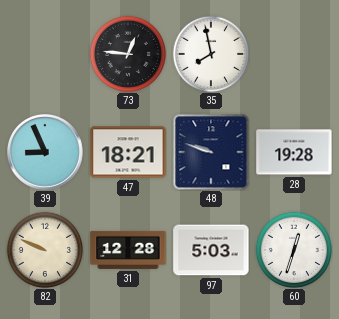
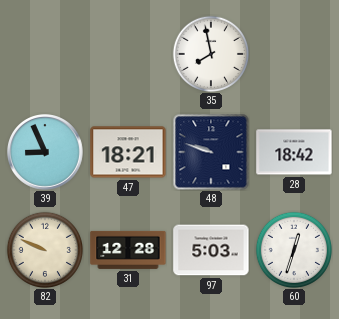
73: 12:46 -> none (127, 53)
28: 19:28 -> 18:42 (294, 152)
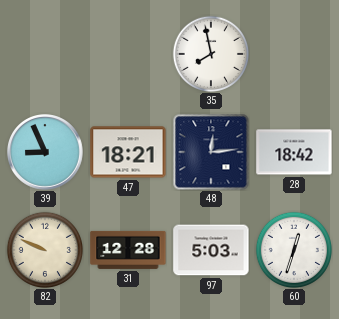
48: 9:48 -> 12:14 (211, 152)
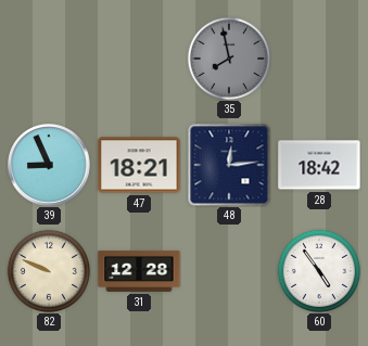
35 dial: white -> grey (228, 57)
97: 5:03 -> none (211, 250)
60: 12:33 -> 4:54 (318, 270)
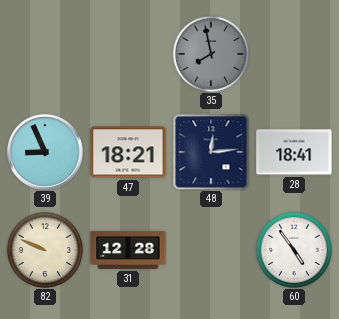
28: 18:42 -> 18:41 (294, 152)
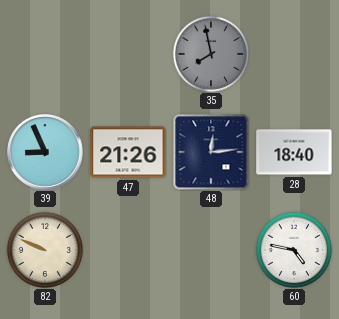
47: 18:21 -> 21:26 (128, 152)
28: 18:41 -> 18:40 (294, 152)
31: 12:28 -> none (128, 250)
60: 4:54 -> 4:47 (293, 249)
